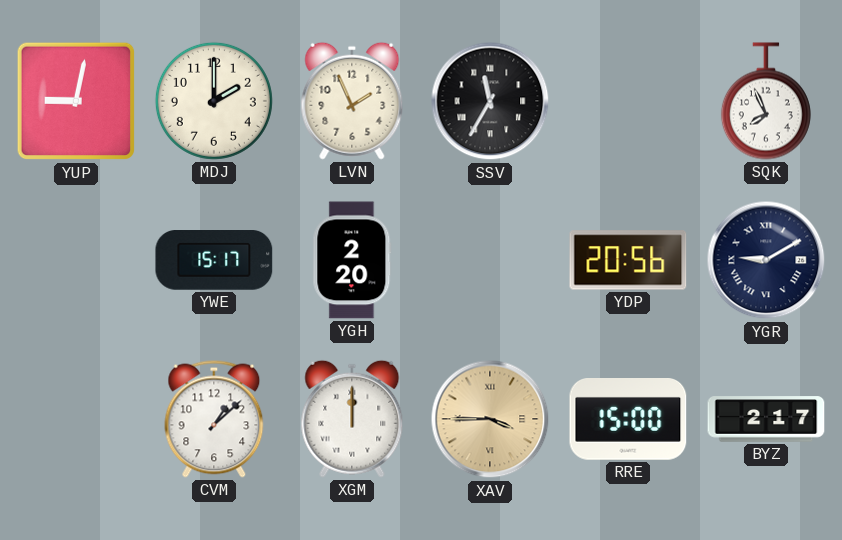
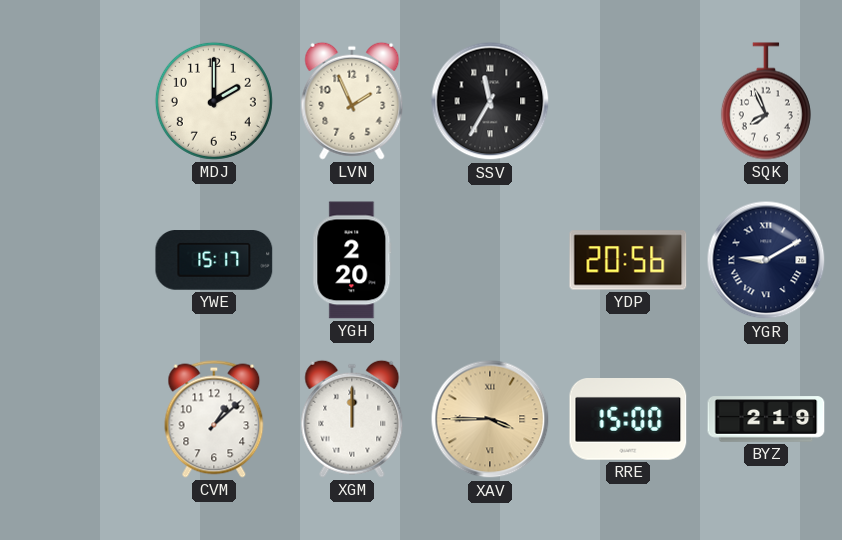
YUP: 9:02 -> none (76, 101)
BYZ: 2:17 -> 2:19 (766, 419)
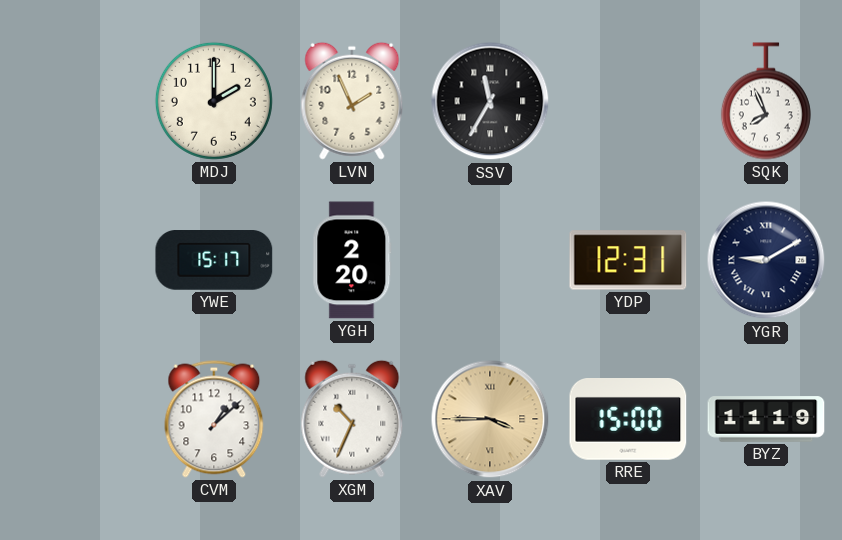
YDP: 20:56 -> 12:31 (628, 260)
XGM: 12:00 -> 10:34 (352, 419)
BYZ: 2:19 -> 11:19 (766, 419)
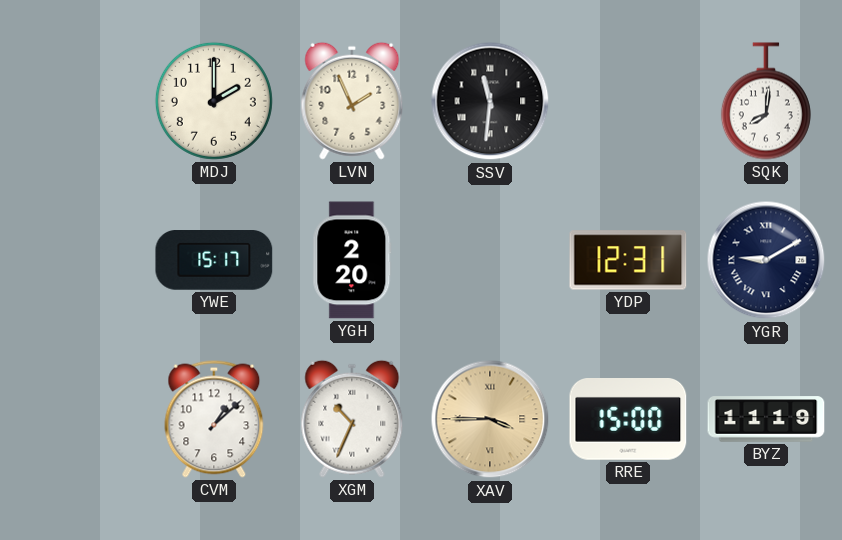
SSV: 11:35 -> 11:31 (490, 101)
SQK: 7:56 -> 8:01 (766, 101)
